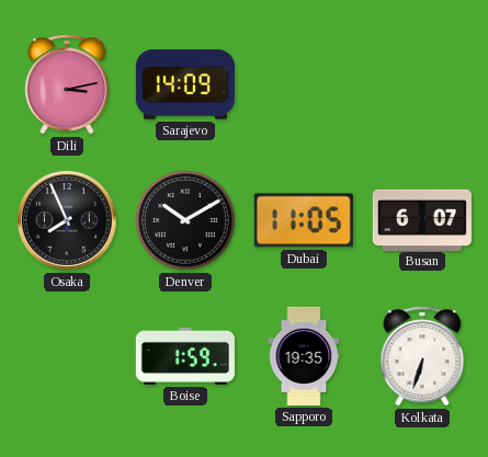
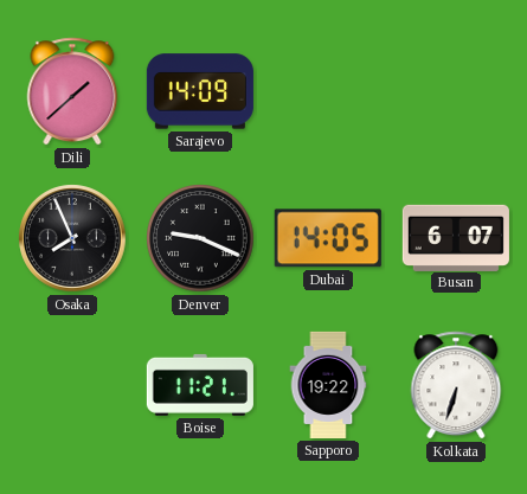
Dili: 3:13 -> 1:38 (72, 91)
Denver: 10:10 -> 9:19 (200, 238)
Dubai: 11:05 -> 14:05 (328, 238)
Boise: 1:59 -> 11:21 (200, 385)
Sapporo: 19:35 -> 19:22 (328, 385)
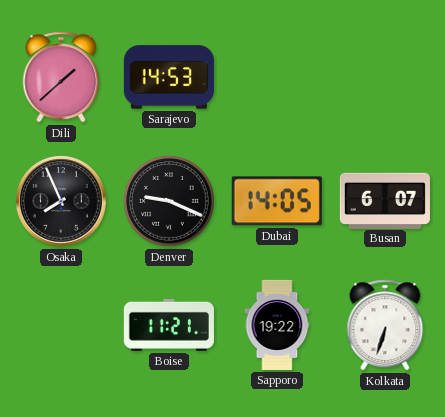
Sarajevo: 14:09 -> 14:53 (169, 77)
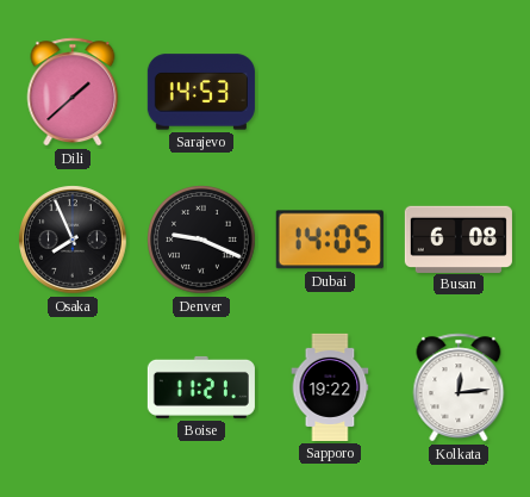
Busan: 6:07 -> 6:08 (459, 238)
Kolkata: 6:33 -> 12:14 (459, 387)
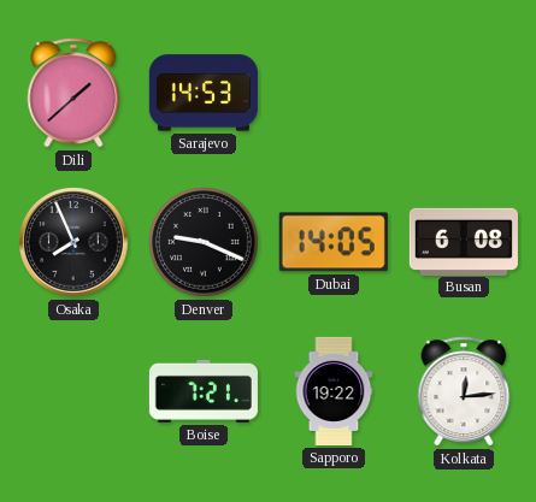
Boise: 11:21 -> 7:21 (204, 391)
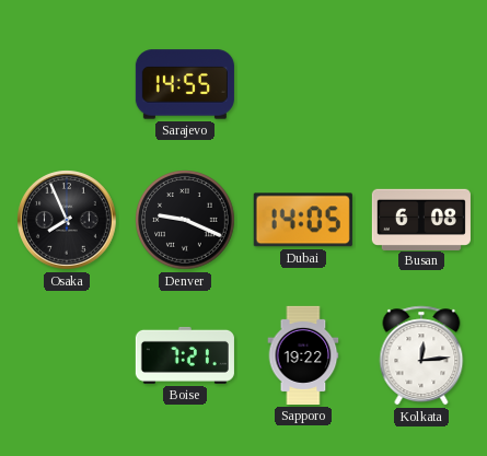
Dili: 1:38 -> none (73, 93)
Sarajevo: 14:53 -> 14:55 (185, 84)
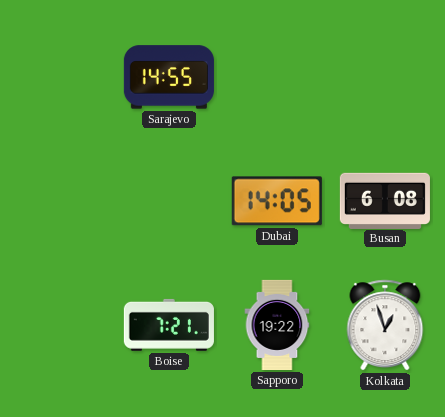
Osaka: 7:56 -> none (67, 220)
Denver: 9:19 -> none (185, 220)
Kolkata: 12:14 -> 12:57 (385, 325)
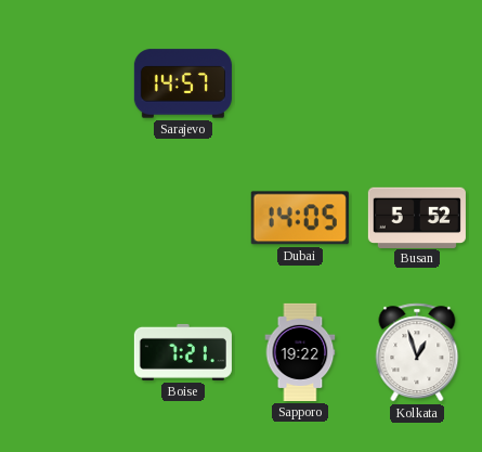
Sarajevo: 14:55 -> 14:57 (183, 83)
Busan: 6:08 -> 5:52 (417, 217)
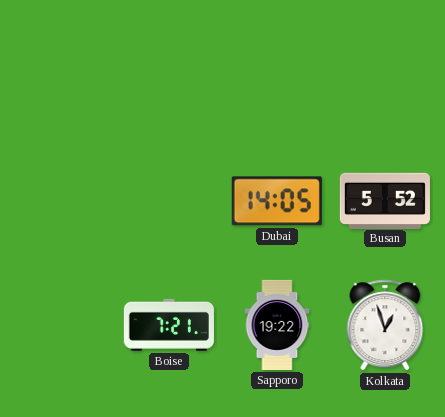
Sarajevo: 14:57 -> none (183, 83)
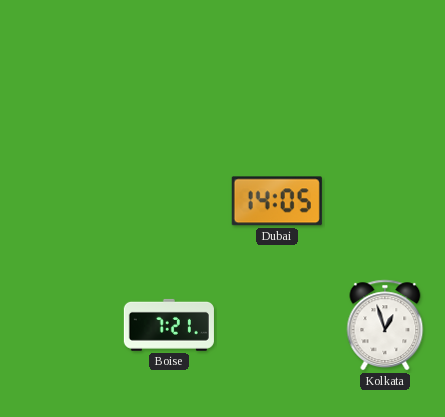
Busan: 5:52 -> none (385, 200)
Sapporo: 19:22 -> none (277, 325)
